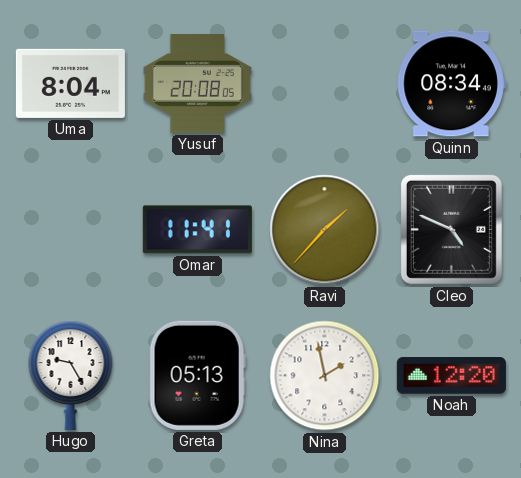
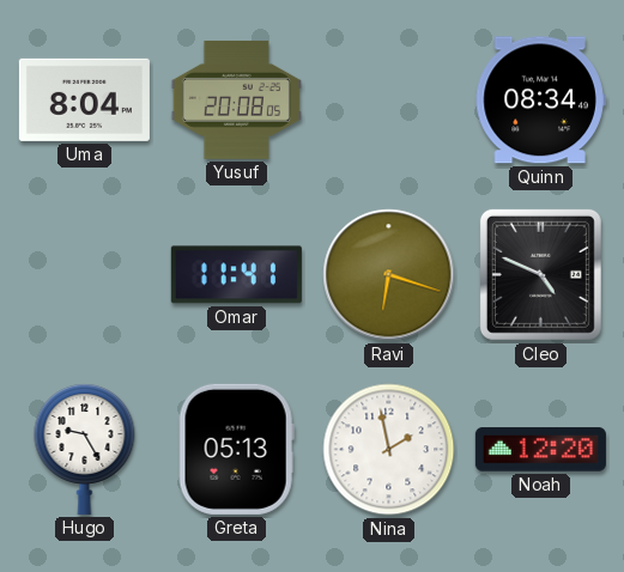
Ravi: 1:37 -> 6:18 (389, 275)
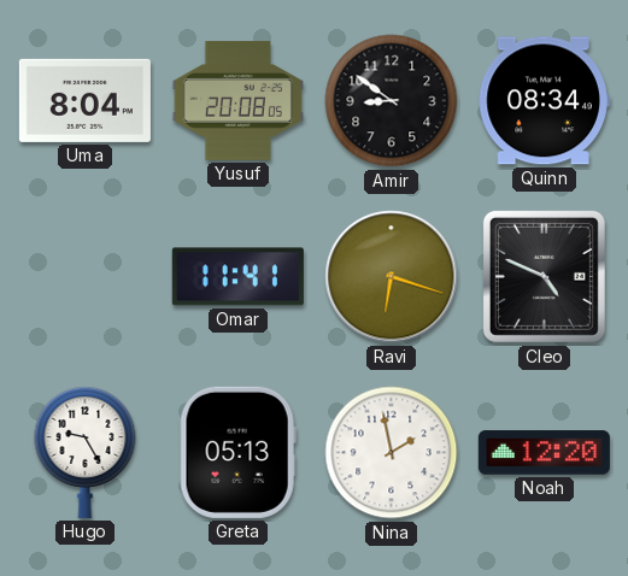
Amir: none -> 8:51 (392, 101)
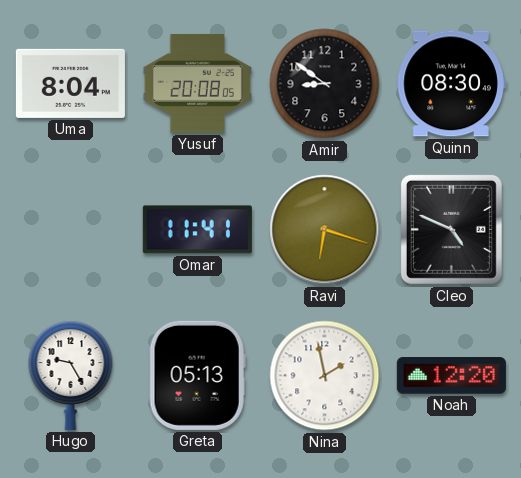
Quinn: 08:34 -> 08:30 (451, 84)
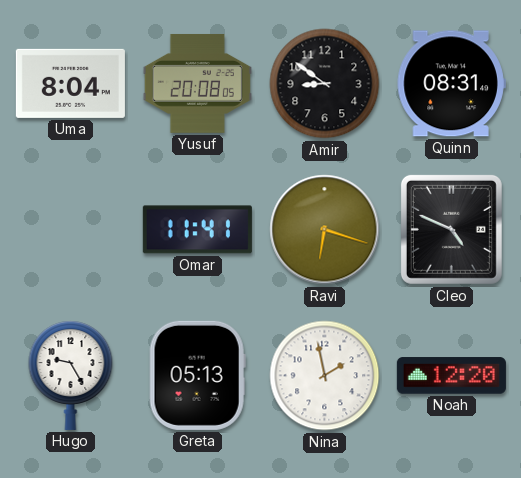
Quinn: 08:30 -> 08:31 (451, 84)
